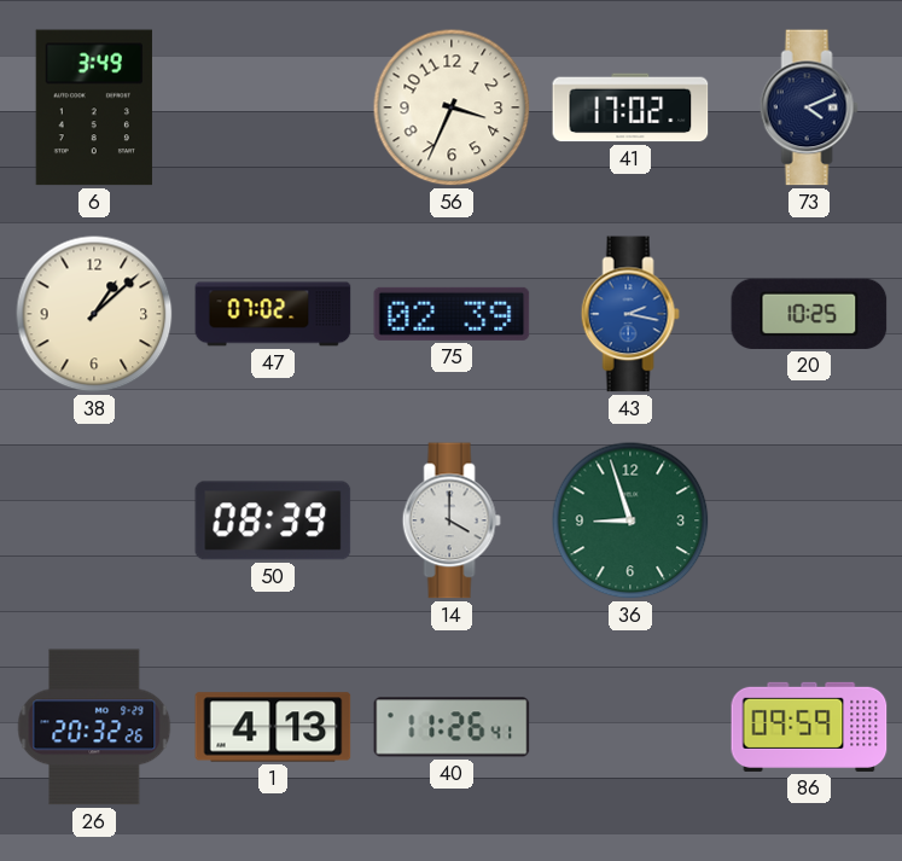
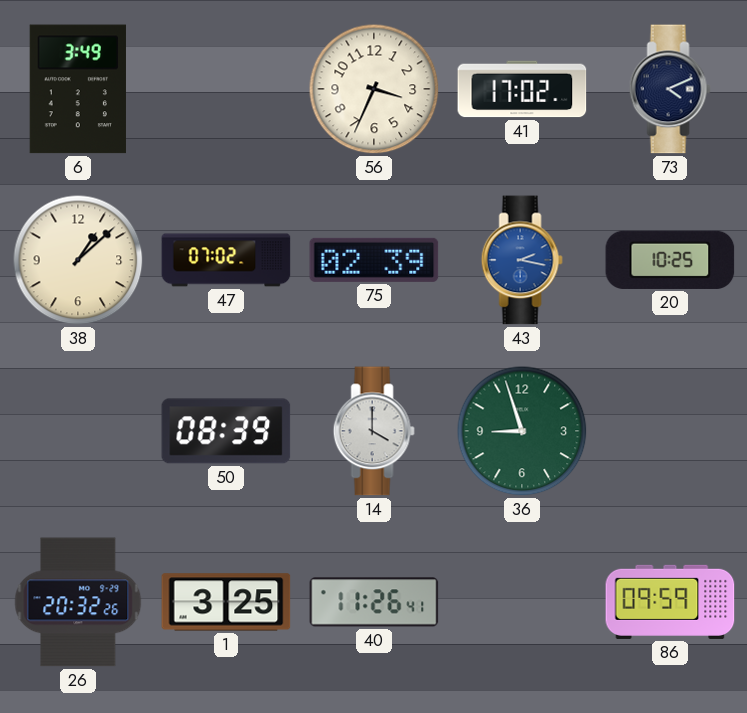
1: 4:13 -> 3:25 (226, 602)
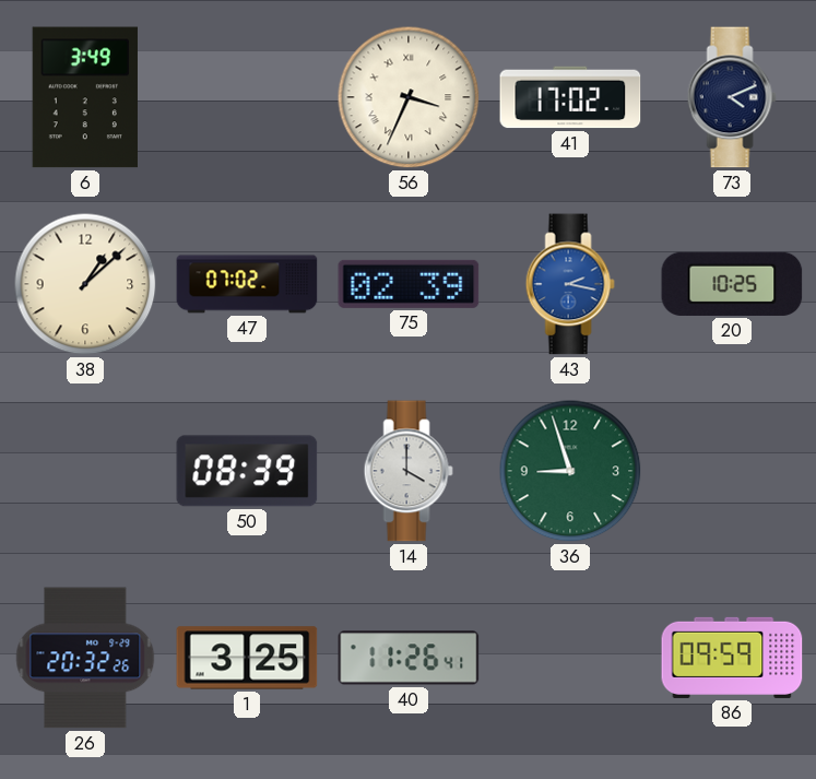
56 numerals: Arabic -> Roman (409, 97)
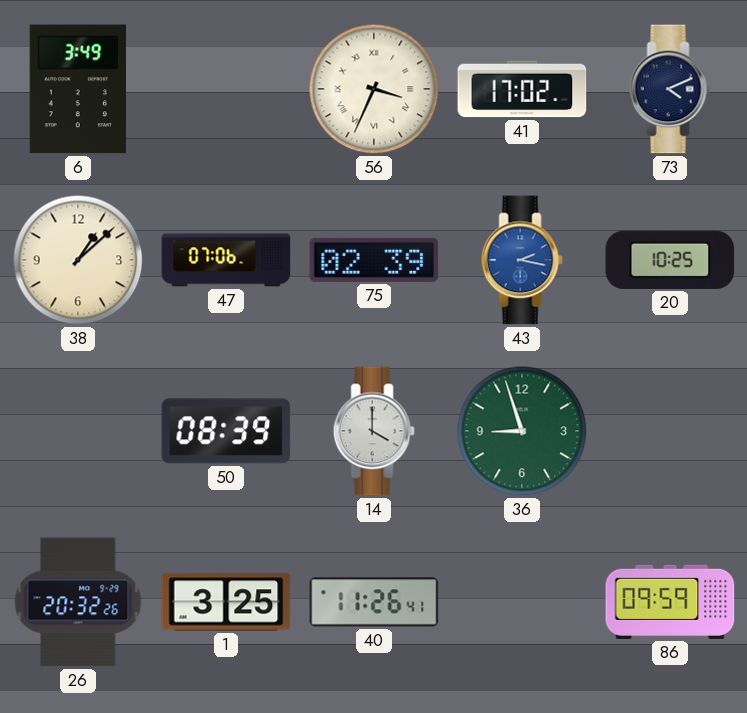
47: 07:02 -> 07:06 (226, 260)
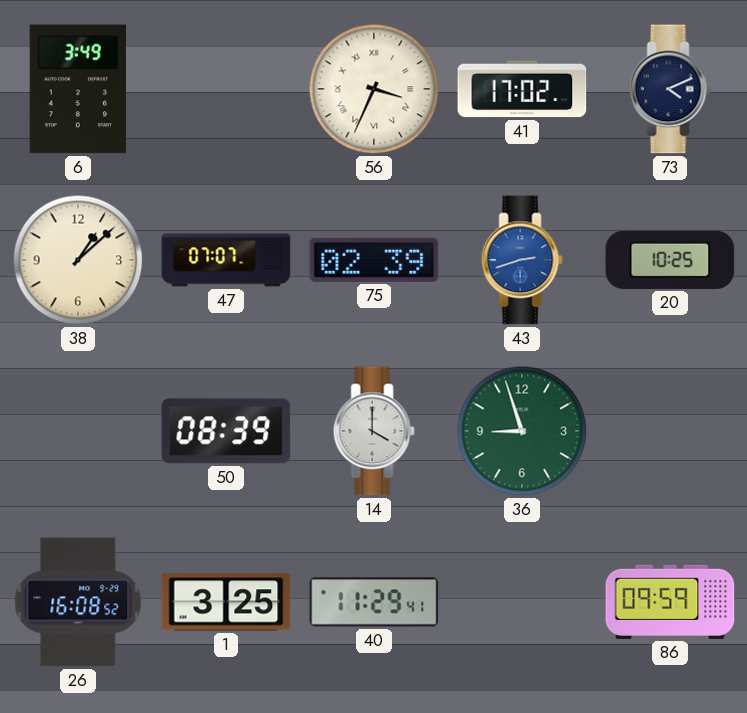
47: 07:06 -> 07:07 (226, 260)
43: 2:17 -> 2:42 (522, 260)
26: 20:32 -> 16:08 (78, 602)
40: 11:26 -> 11:29 (374, 602)
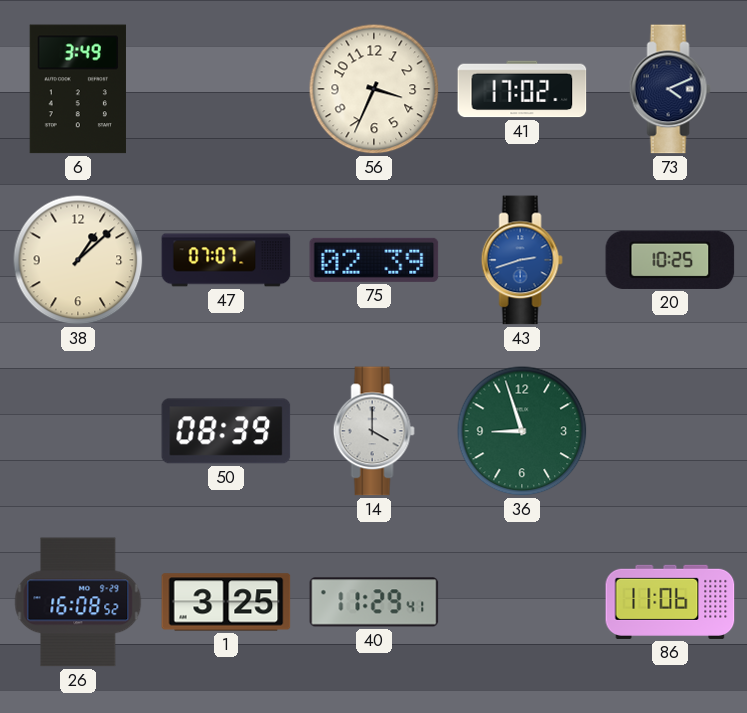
56 numerals: Roman -> Arabic (374, 89)
86: 09:59 -> 11:06 (670, 602)
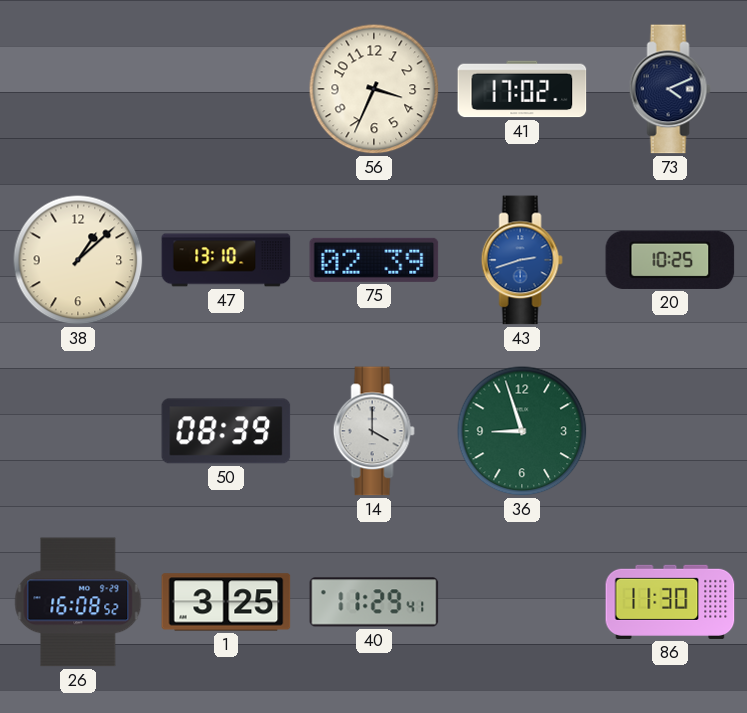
6: 3:49 -> none (78, 89)
47: 07:07 -> 13:10 (226, 260)
86: 11:06 -> 11:30 (670, 602)
